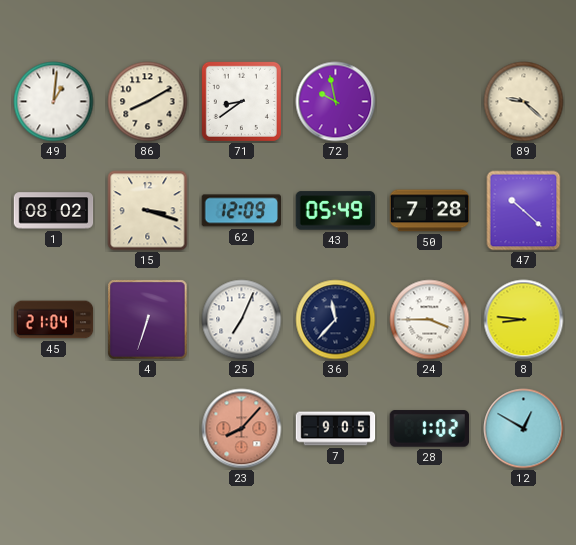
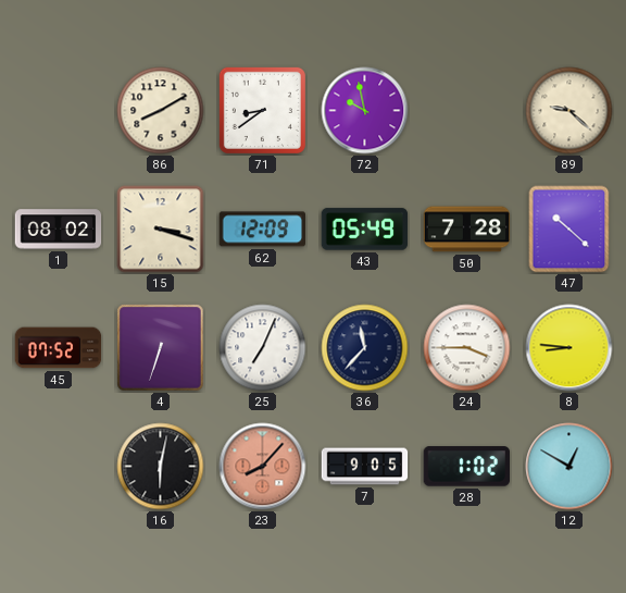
49: 1:01 -> none (54, 102)
45: 21:04 -> 07:52 (59, 348)
16: none -> 6:02 (161, 467)
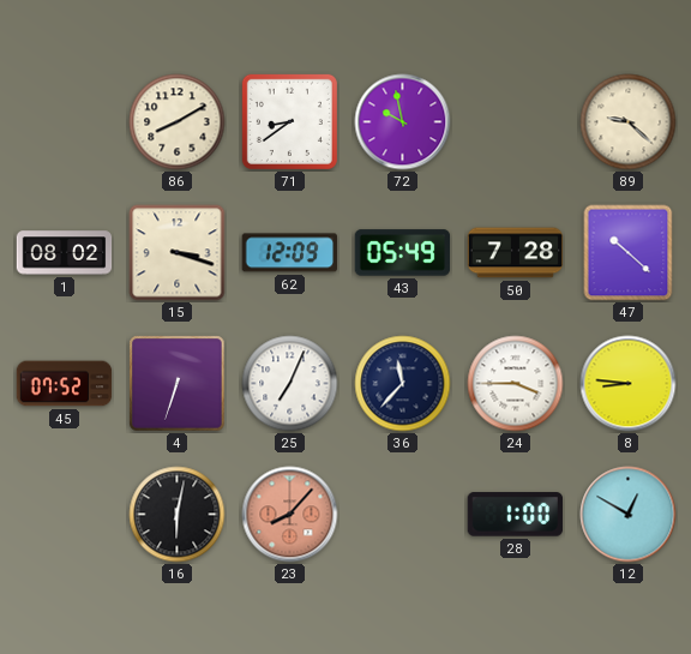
7: 9:05 -> none (365, 467)
28: 1:02 -> 1:00 (515, 515)
